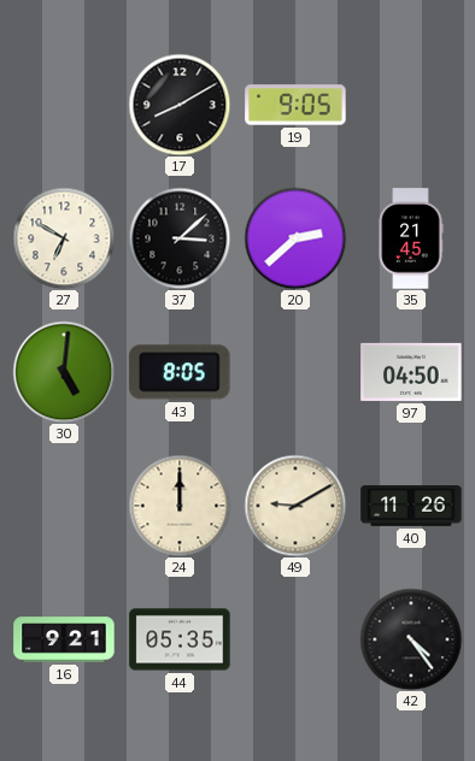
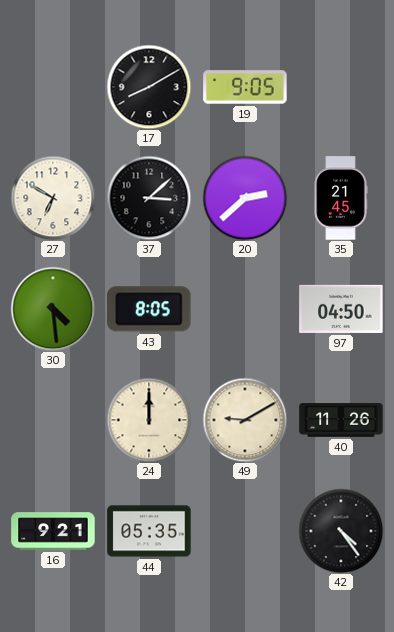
30: 5:01 -> 4:29 (53, 309)
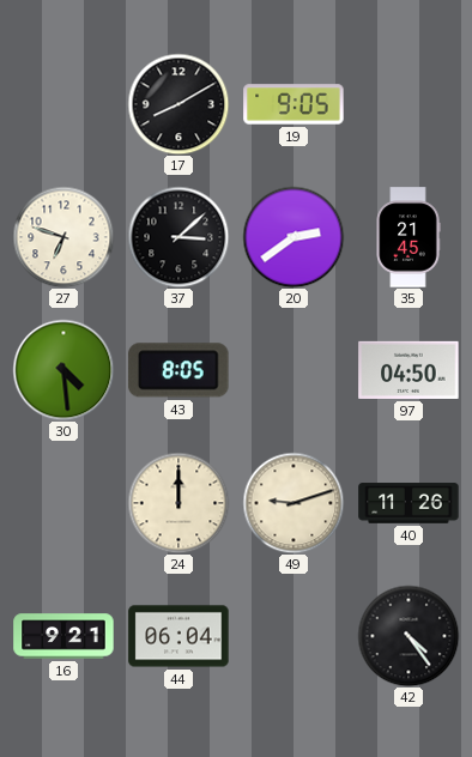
27: 6:50 -> 6:48 (63, 237)
20: 2:38 -> 2:39 (294, 237)
49: 9:10 -> 9:12 (294, 503)
44: 05:35 -> 06:04 (178, 636)
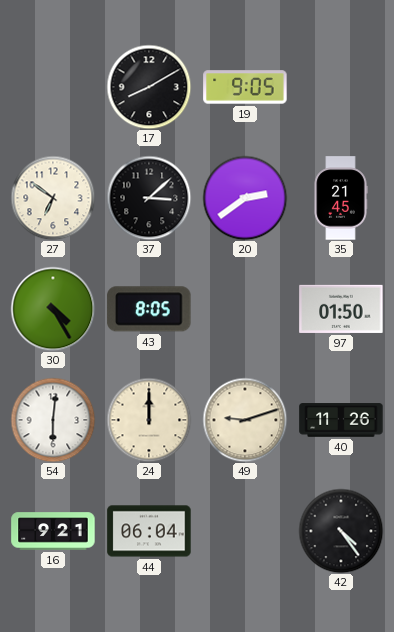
27: 6:48 -> 6:51 (53, 198)
30: 4:29 -> 4:25 (53, 309)
97: 04:50 -> 01:50 (341, 309)
54: none -> 6:01 (53, 420)
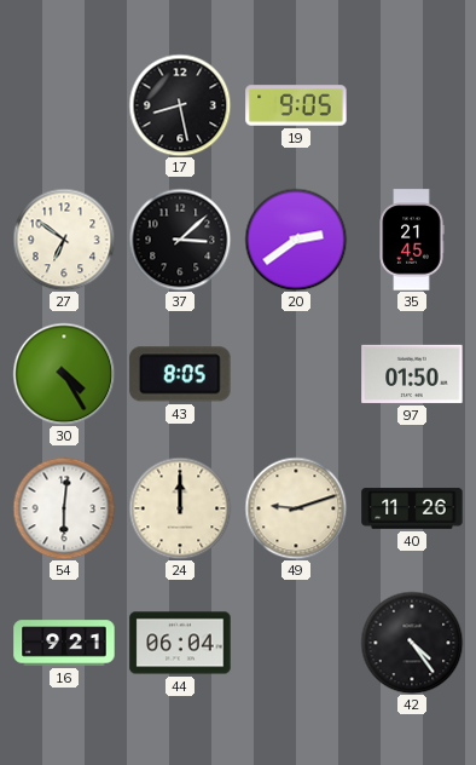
17: 8:10 -> 8:28 (180, 105)
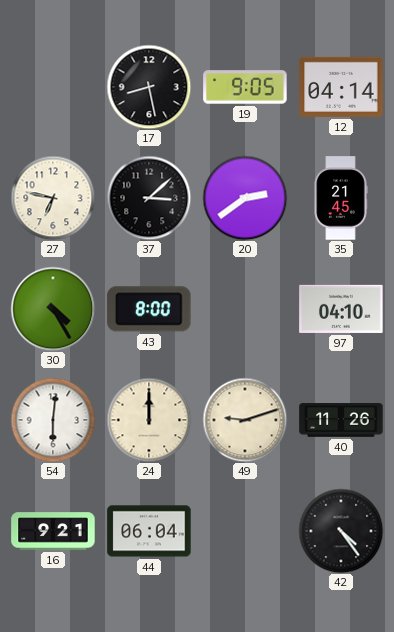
12: none -> 04:14 (341, 87)
27: 6:51 -> 6:47 (53, 198)
43: 8:05 -> 8:00 (149, 309)
97: 01:50 -> 04:10 (341, 309)
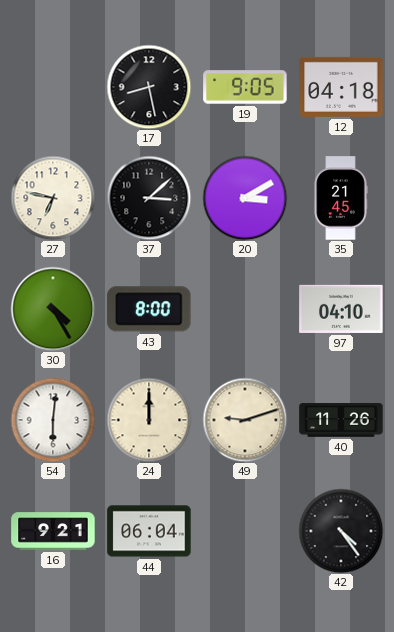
12: 04:14 -> 04:18 (341, 87)
20: 2:39 -> 3:10 (245, 198)
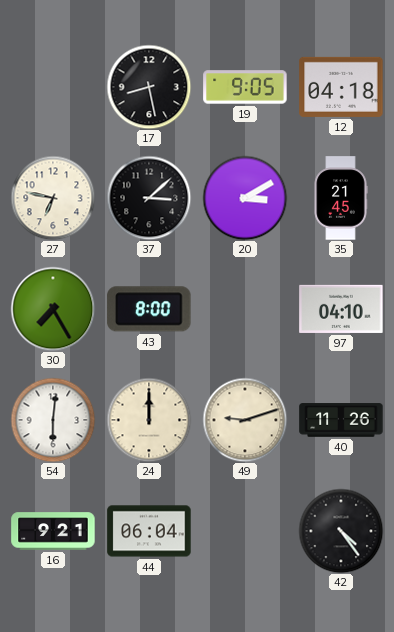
30: 4:25 -> 7:25 (53, 309)
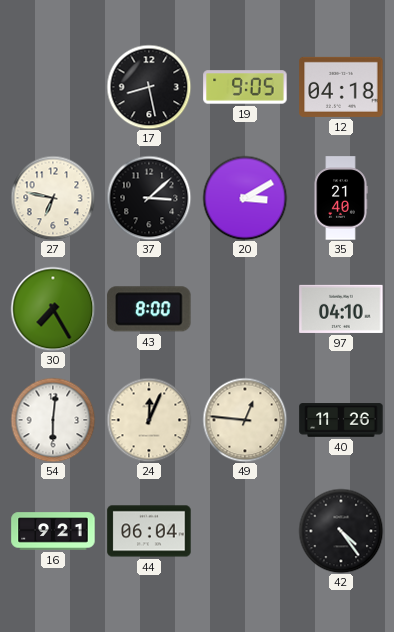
35: 21:45 -> 21:40 (341, 198)
24: 12:00 -> 12:04 (149, 420)
49: 9:12 -> 12:46 (245, 420)
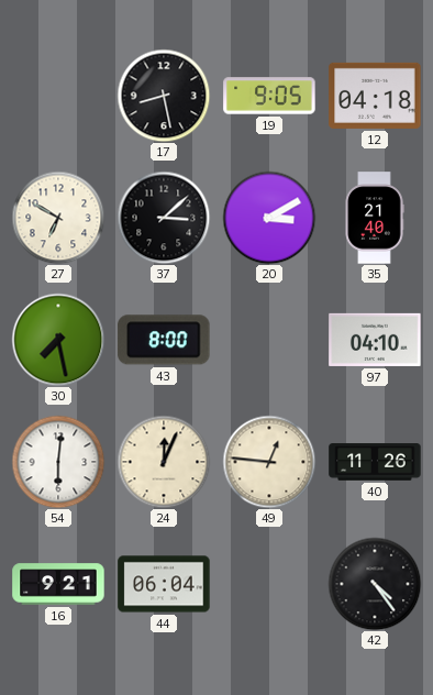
27: 6:47 -> 6:50 (58, 218)
30: 7:25 -> 7:28 (58, 340)
